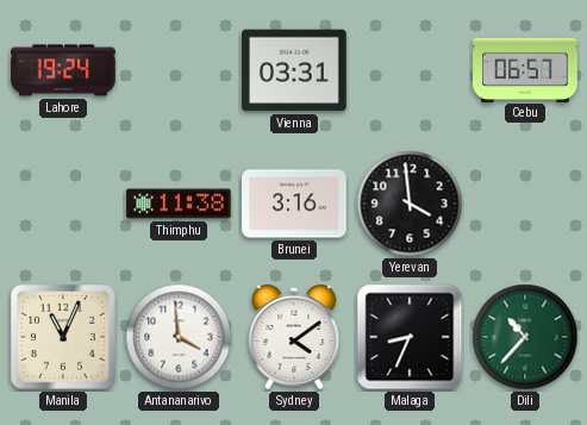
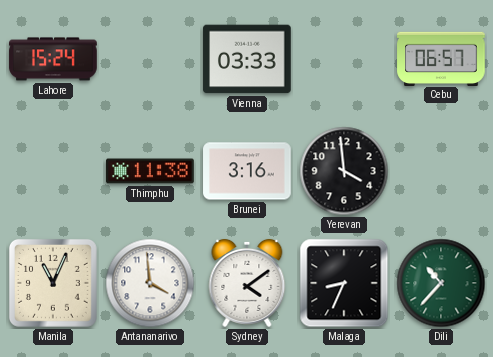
Lahore: 19:24 -> 15:24 (53, 59)
Vienna: 03:31 -> 03:33 (247, 59)
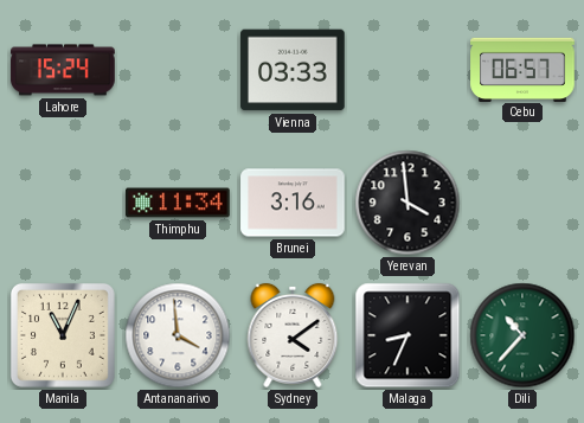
Thimphu: 11:38 -> 11:34 (178, 203)
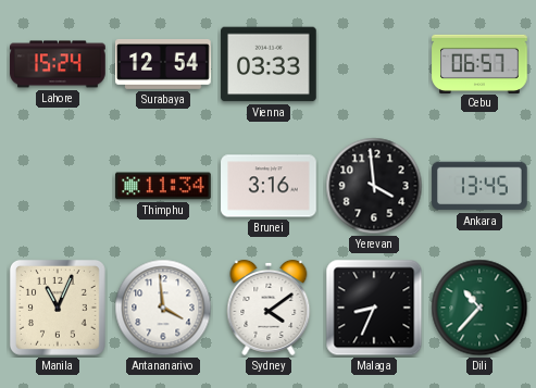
Surabaya: none -> 12:54 (163, 64)
Ankara: none -> 13:45 (479, 186)
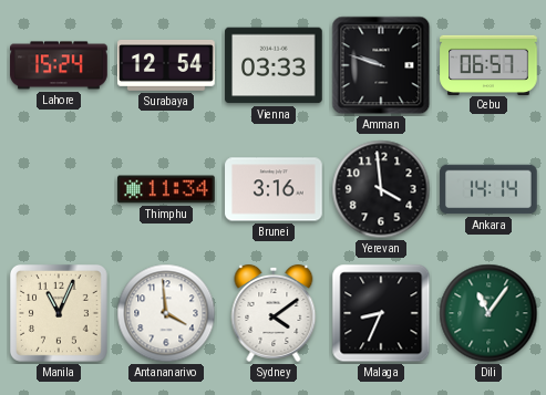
Amman: none -> 9:48 (381, 65)
Ankara: 13:45 -> 14:14 (488, 189)
Dili: 10:37 -> 11:06 (488, 313)
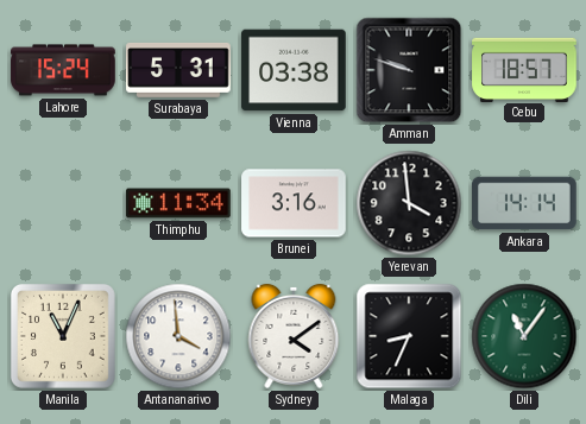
Surabaya: 12:54 -> 5:31 (178, 70)
Vienna: 03:33 -> 03:38 (294, 70)
Cebu: 06:57 -> 18:57 (524, 69)
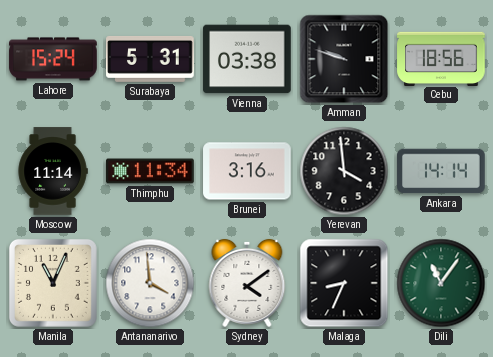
Cebu: 18:57 -> 18:56 (441, 58)
Moscow: none -> 11:14 (53, 171)
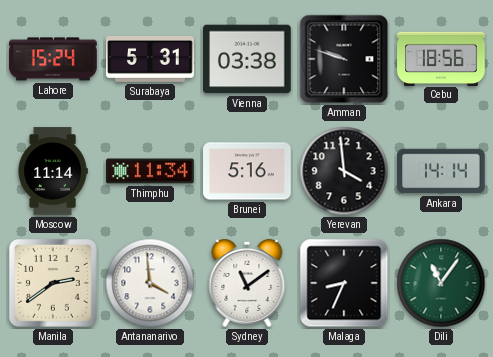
Brunei: 3:16 -> 5:16 (247, 171)
Manila: 11:04 -> 2:39 (53, 283)
Sydney: 4:09 -> 11:09 (247, 283)
